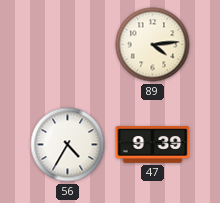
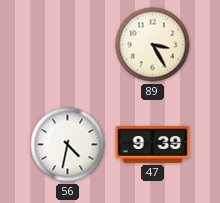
89: 4:14 -> 3:25 (153, 45)
56: 4:35 -> 4:32 (68, 145)
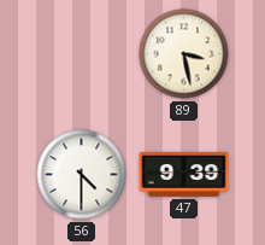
89: 3:25 -> 3:28 (184, 54)
56: 4:32 -> 4:30 (82, 175)
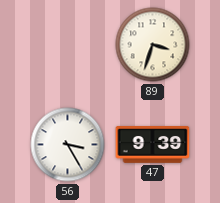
89: 3:28 -> 3:33 (153, 45)
56: 4:30 -> 3:25 (68, 145)
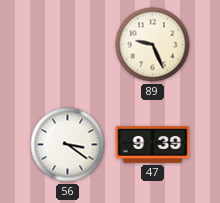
89: 3:33 -> 9:26 (153, 45)
56: 3:25 -> 3:21 (68, 145)
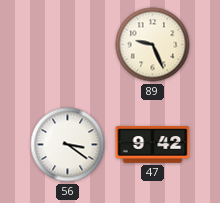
47: 9:39 -> 9:42 (153, 145)
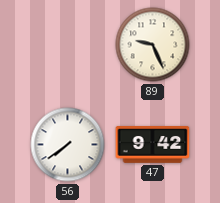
56: 3:21 -> 7:39 (68, 145)
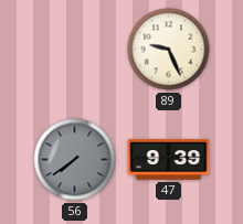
56 dial: white -> grey (75, 160)
47: 9:42 -> 9:39 (169, 160)
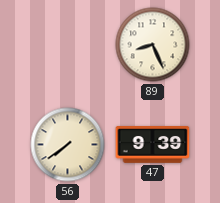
89: 9:26 -> 8:26 (153, 45)
56 dial: grey -> cream (68, 145)
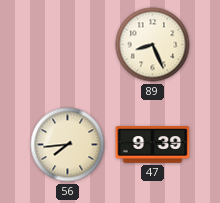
56: 7:39 -> 7:44 (68, 145)
